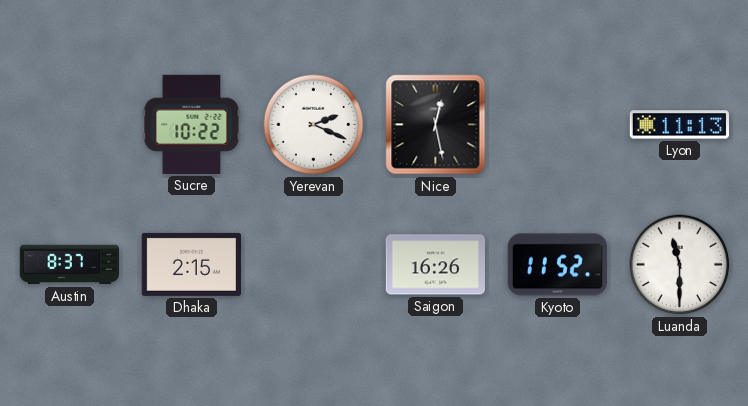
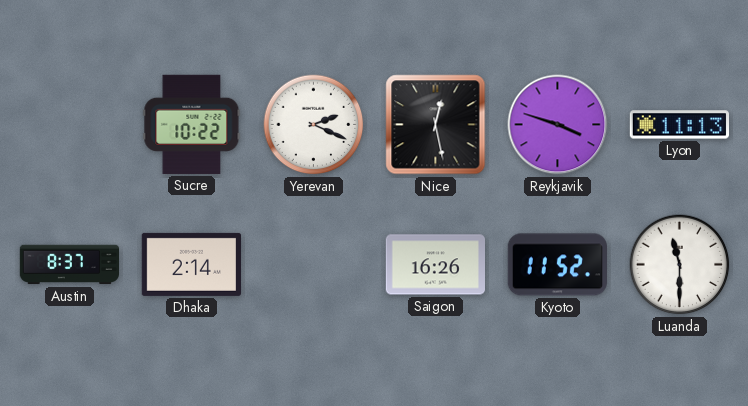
Reykjavik: none -> 3:48 (558, 125)
Dhaka: 2:15 -> 2:14 (191, 264)
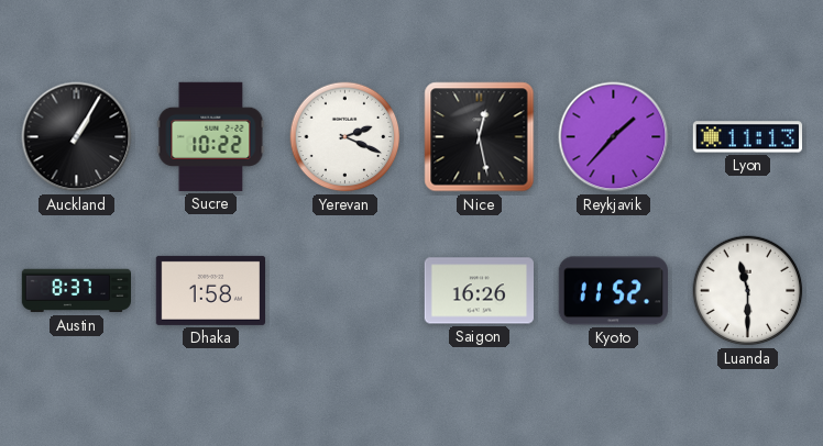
Auckland: none -> 1:05 (77, 137)
Reykjavik: 3:48 -> 1:37 (614, 137)
Dhaka: 2:14 -> 1:58 (210, 290)
